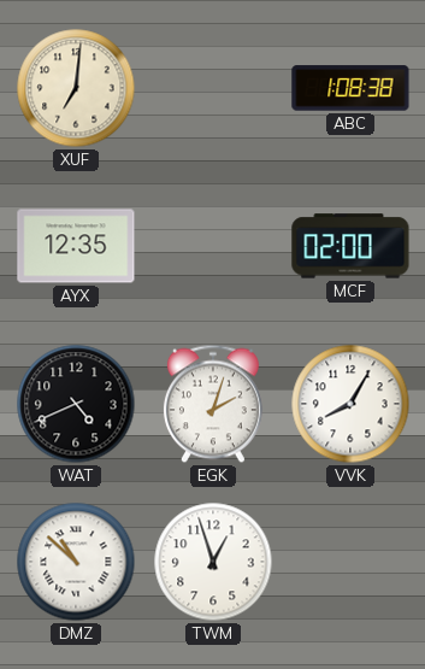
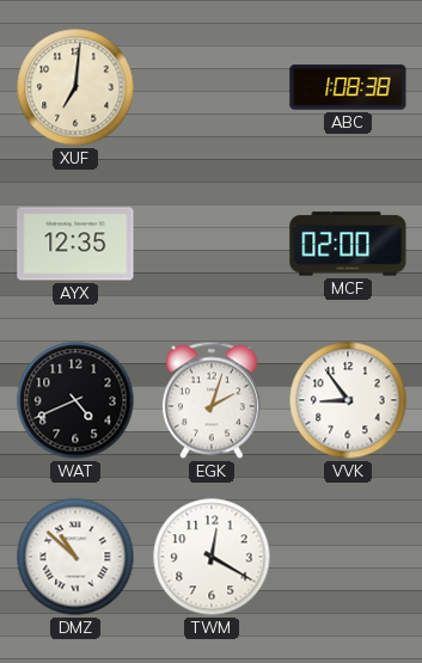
VVK: 8:05 -> 8:54 (348, 400)
TWM: 12:57 -> 12:20 (212, 557)
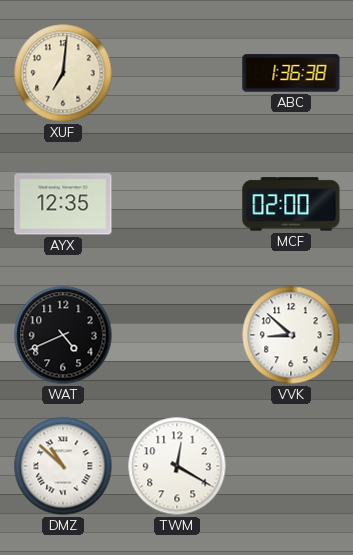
ABC: 1:08 -> 1:36 (291, 73)
EGK: 2:03 -> none (212, 400)
VVK: 8:54 -> 8:52 (291, 335)
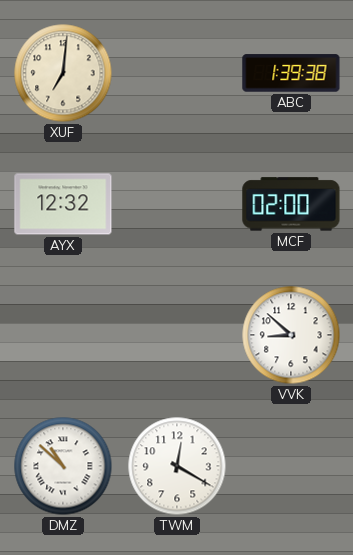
ABC: 1:36 -> 1:39 (291, 73)
AYX: 12:35 -> 12:32 (63, 204)
WAT: 4:41 -> none (63, 335)
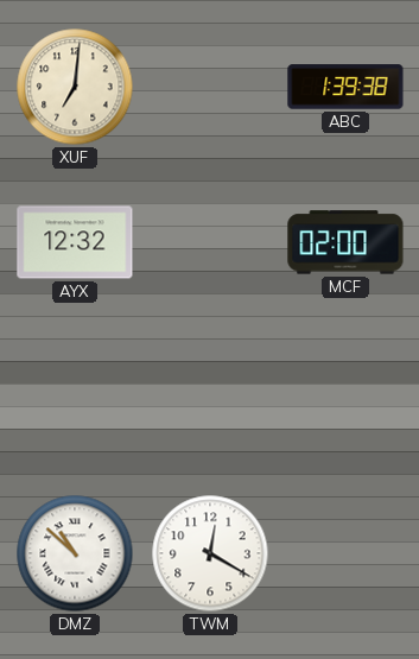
VVK: 8:52 -> none (291, 335)
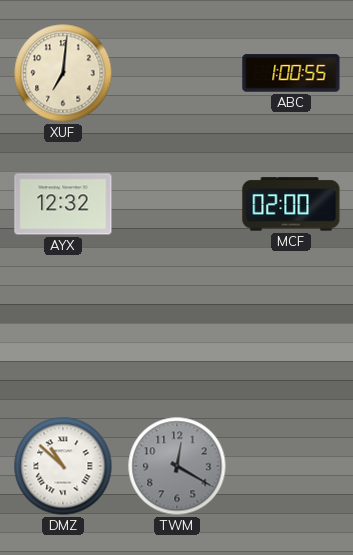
ABC: 1:39 -> 1:00 (291, 73)
TWM dial: white -> grey (177, 466)
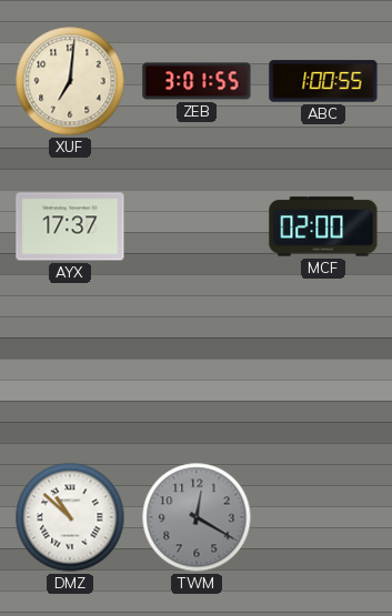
ZEB: none -> 3:01 (197, 81)
AYX: 12:32 -> 17:37 (70, 226)
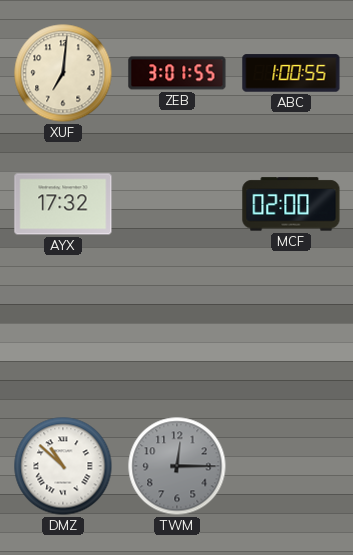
AYX: 17:37 -> 17:32 (63, 204)
TWM: 12:20 -> 12:15 (177, 466)
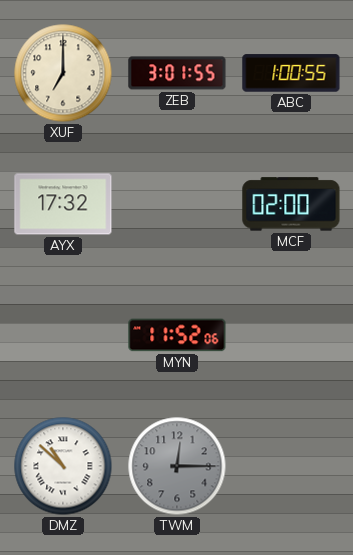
XUF: 7:01 -> 7:00 (63, 73)
MYN: none -> 11:52 (177, 335)
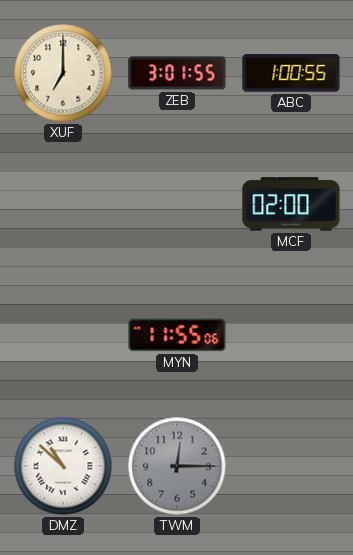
AYX: 17:32 -> none (63, 204)
MYN: 11:52 -> 11:55 (177, 335)
